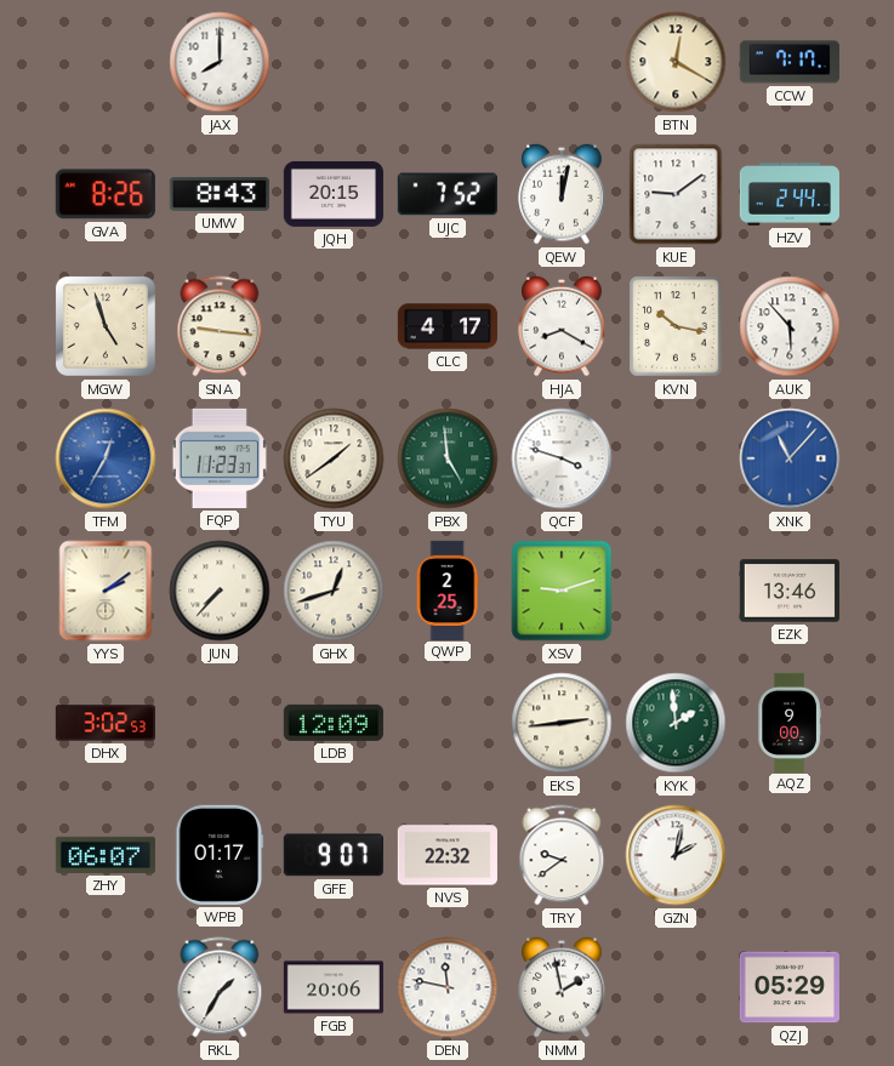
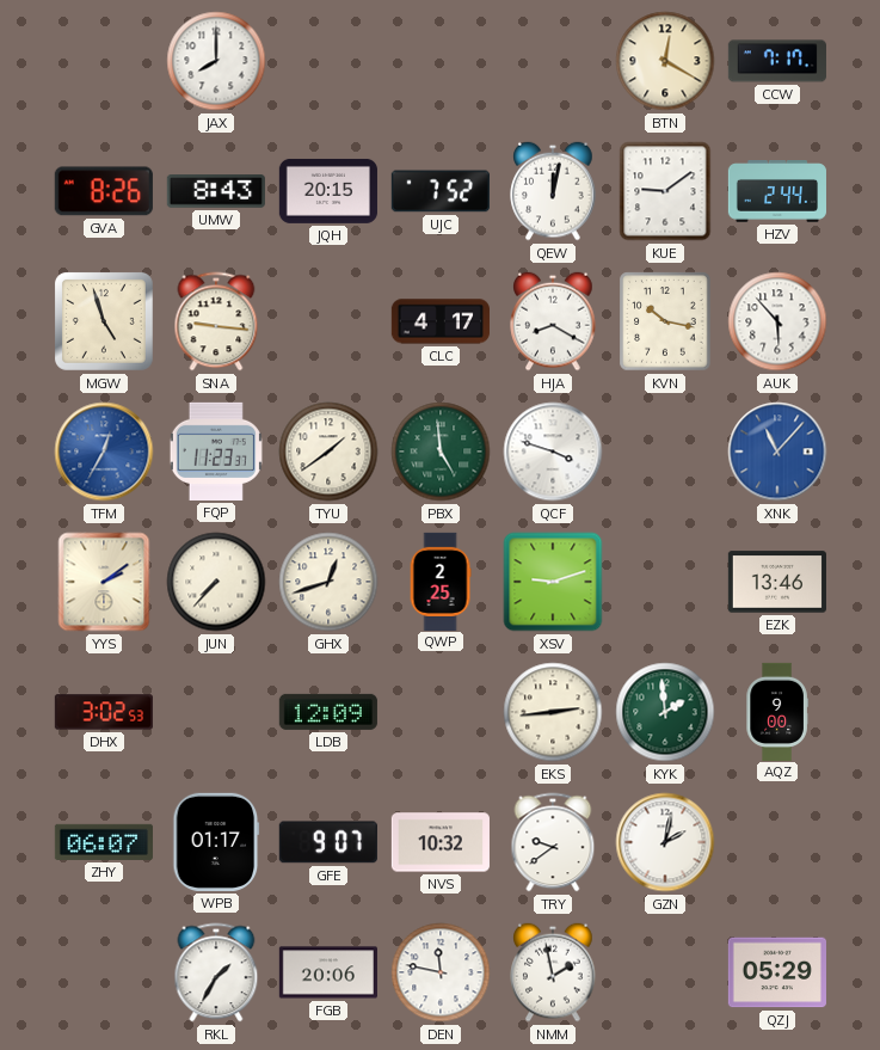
NVS: 22:32 -> 10:32 (441, 842)
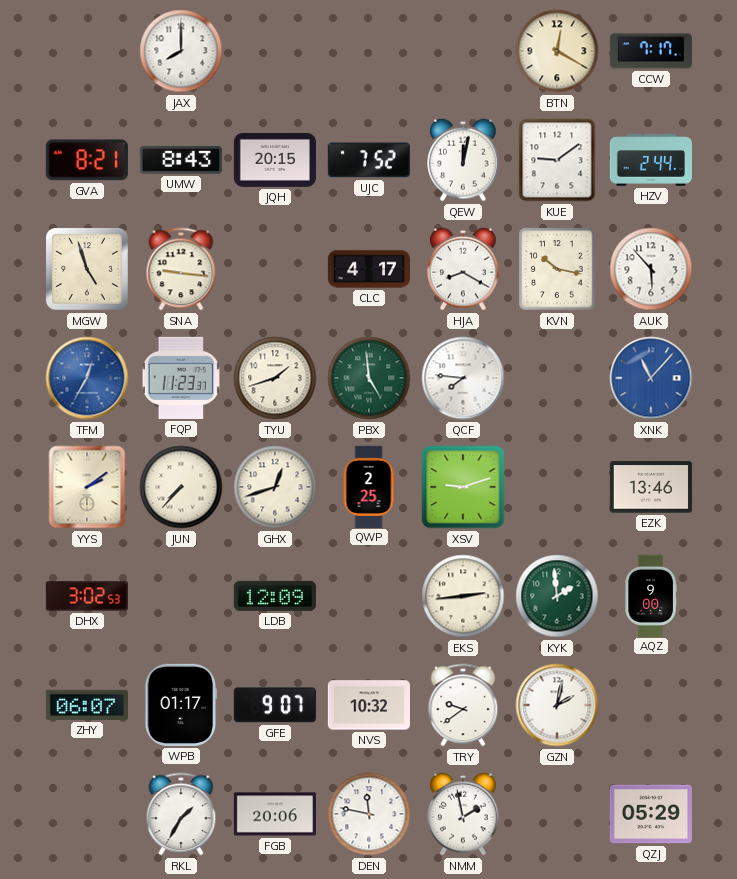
GVA: 8:26 -> 8:21 (87, 160)
TYU: 1:39 -> 1:42 (275, 378)
QCF: 3:48 -> 7:46 (463, 378)
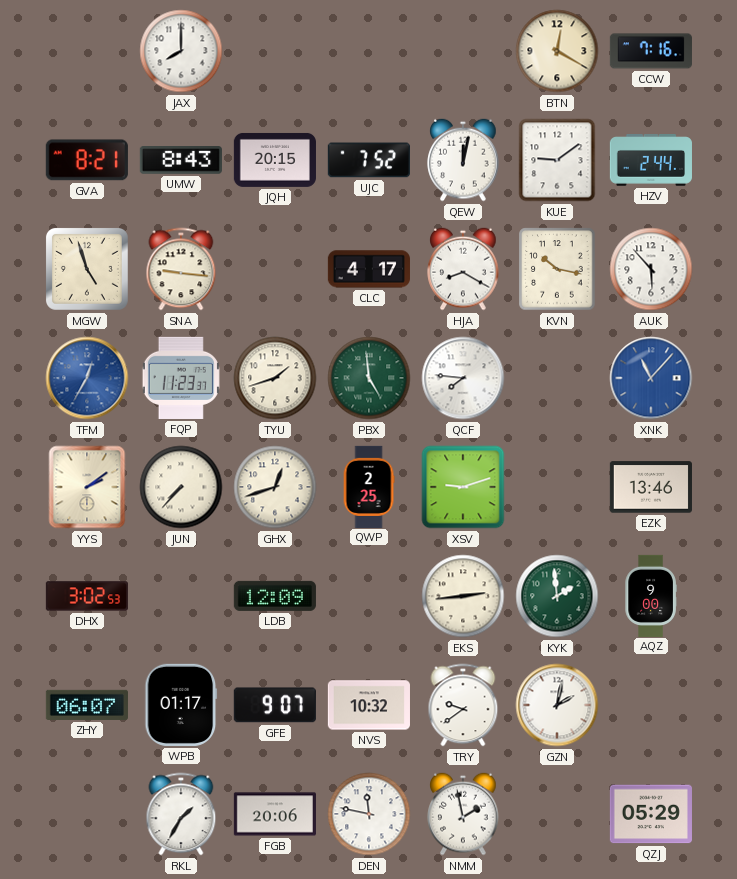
CCW: 7:17 -> 7:16 (651, 51)
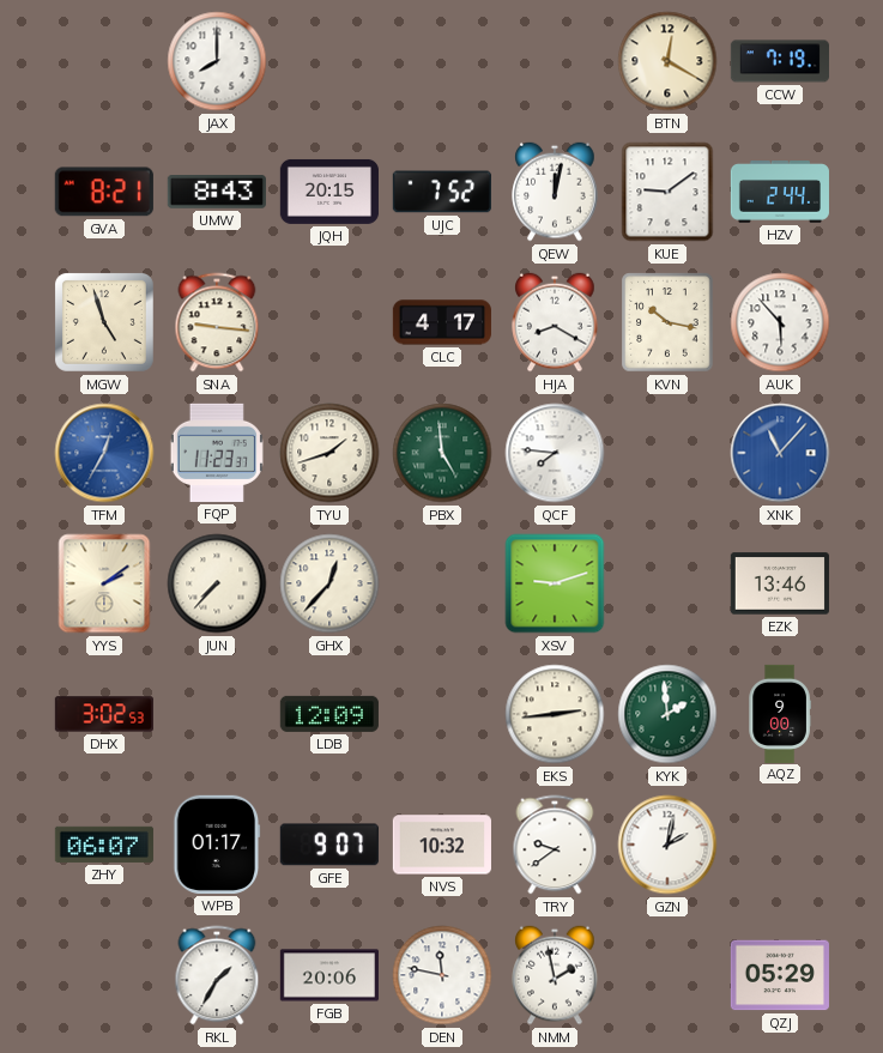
CCW: 7:16 -> 7:19 (780, 61)
GHX: 12:42 -> 12:37 (329, 583)
QWP: 2:25 -> none (369, 486)
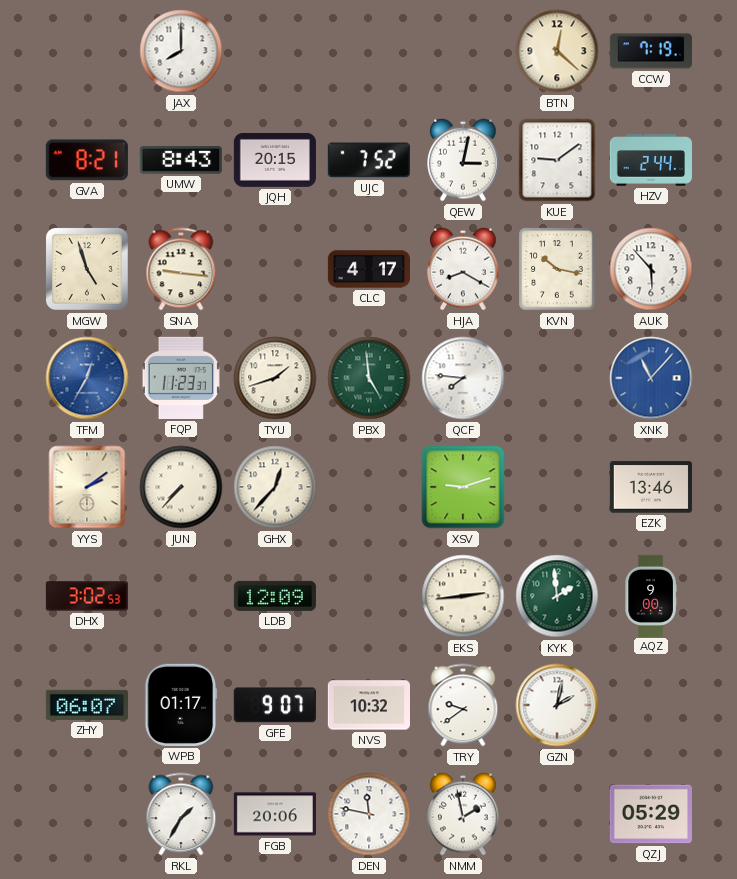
BTN: 12:20 -> 12:22 (557, 51)
QEW: 12:02 -> 3:02 (463, 160)
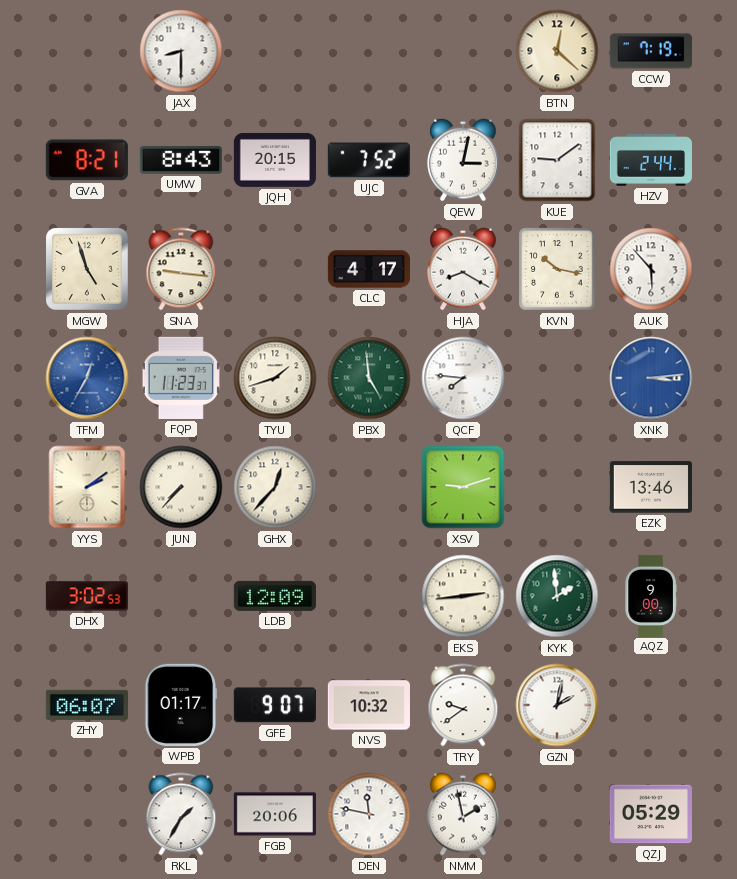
JAX: 8:00 -> 8:30 (181, 51)
XNK: 11:07 -> 3:14 (651, 378)
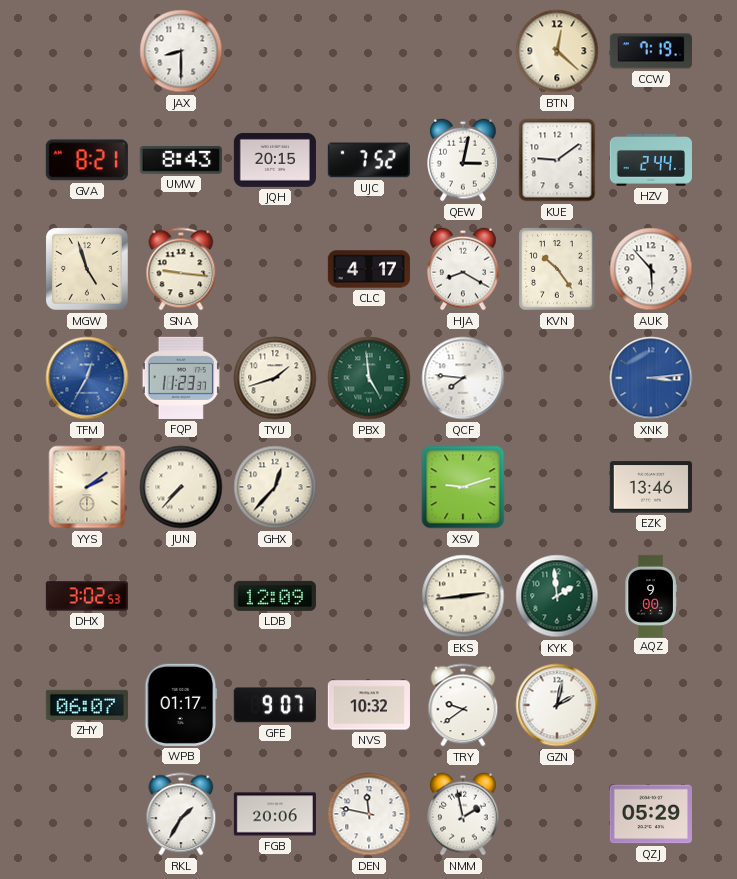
KVN: 10:17 -> 10:24 (557, 269)
